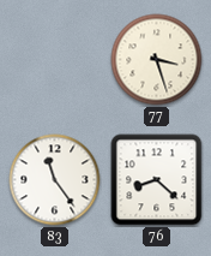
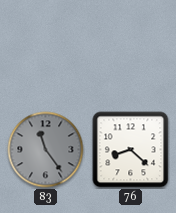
77: 3:27 -> none (157, 60)
83 dial: white -> grey (46, 150)
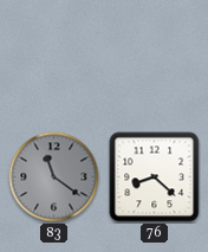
83: 11:24 -> 11:21 (54, 177)
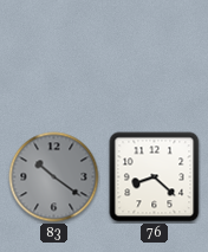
83: 11:21 -> 10:21 (54, 177)
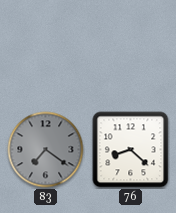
83: 10:21 -> 7:21 (46, 150)
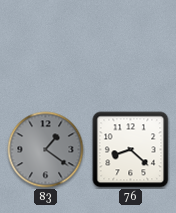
83: 7:21 -> 1:21 (46, 150)
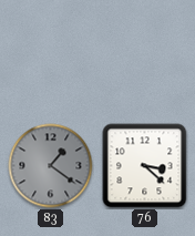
76: 8:22 -> 3:22 (145, 166)
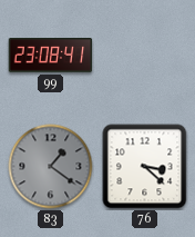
99: none -> 23:08 (51, 56)
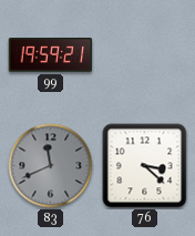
99: 23:08 -> 19:59 (51, 55)
83: 1:21 -> 11:41 (51, 166)
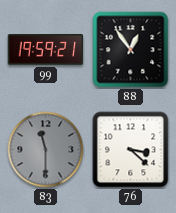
88: none -> 12:54 (131, 50)
83: 11:41 -> 11:30 (46, 150)
